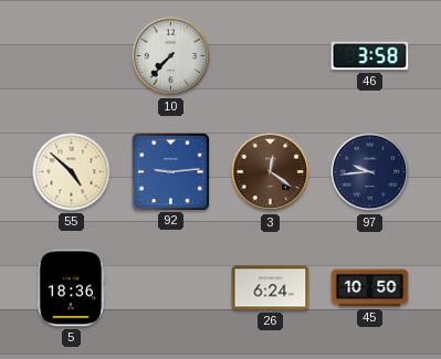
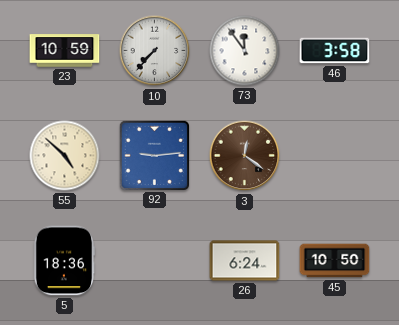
23: none -> 10:59 (65, 51)
73: none -> 11:54 (245, 51)
97: 9:44 -> none (370, 172)
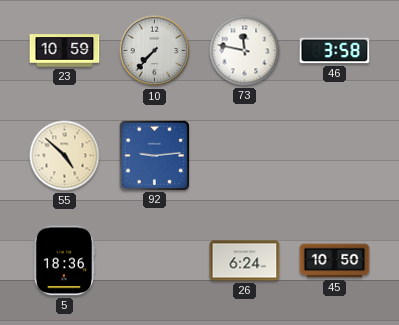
73: 11:54 -> 11:47 (245, 51)
3: 12:21 -> none (245, 156)
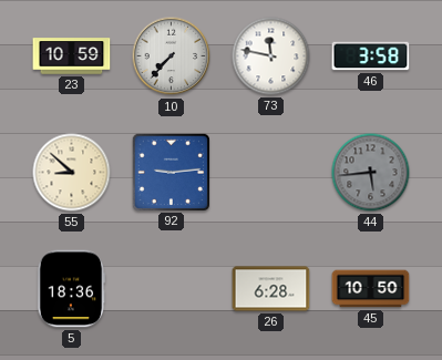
55: 4:52 -> 8:52 (72, 173)
44: none -> 5:44 (371, 173)
26: 6:24 -> 6:28 (271, 289)
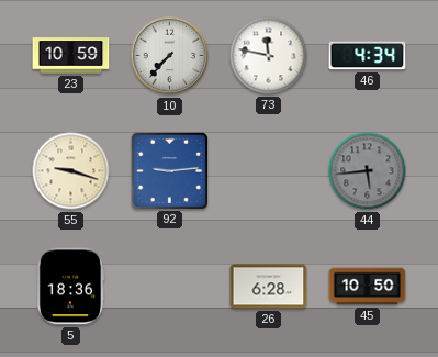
46: 3:58 -> 4:34 (368, 56)
55: 8:52 -> 9:18 (71, 171)
